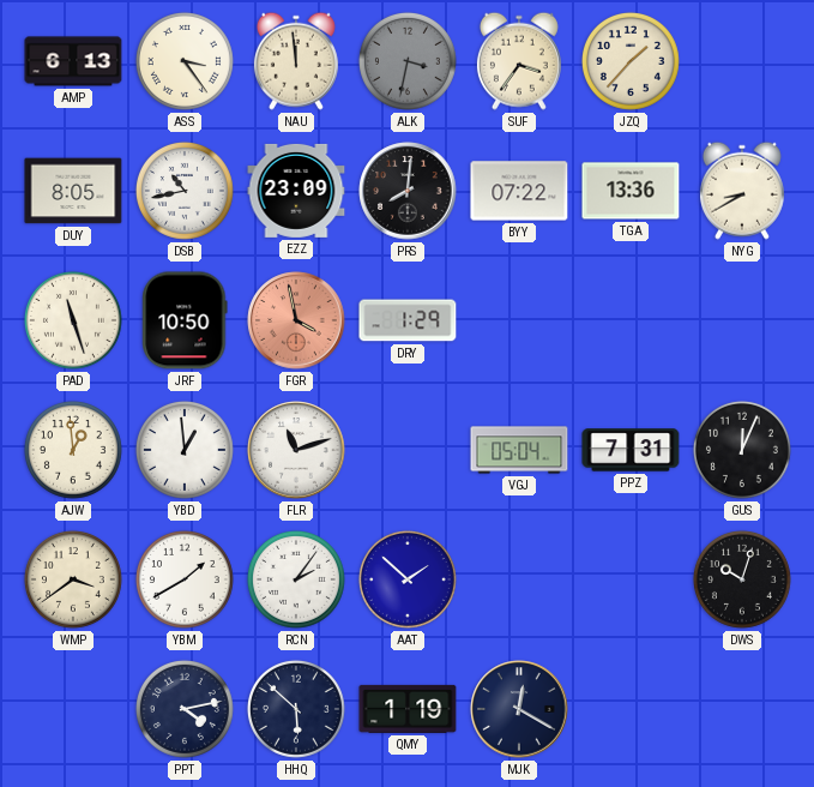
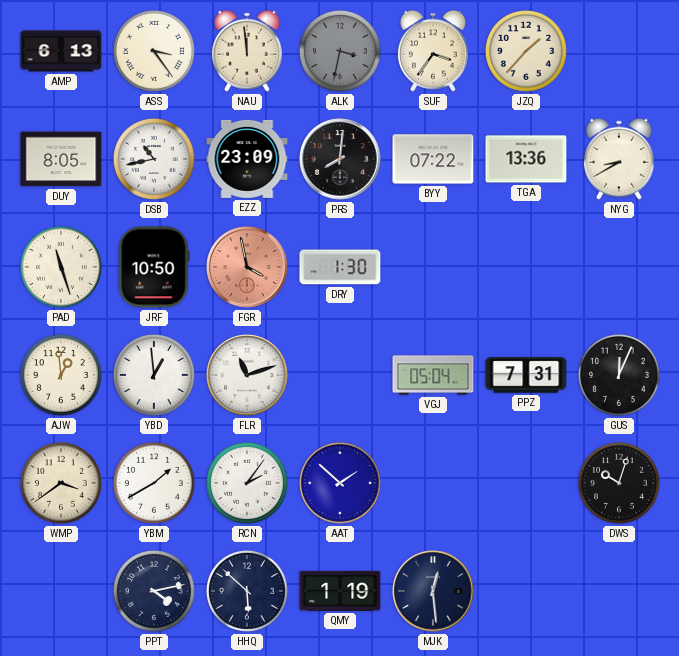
DRY: 1:29 -> 1:30 (340, 267)
MJK: 12:20 -> 12:29 (433, 591)
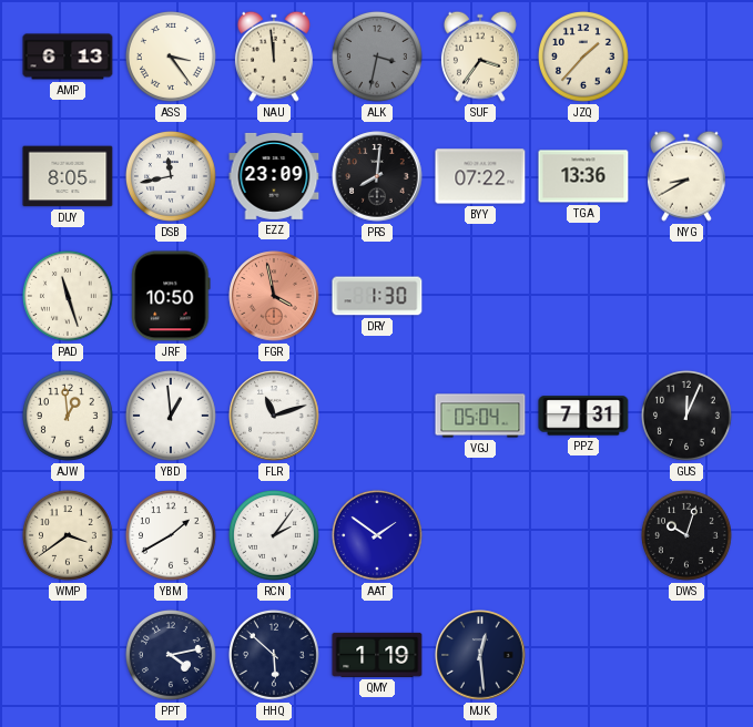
DSB: 10:43 -> 11:43 (171, 176)
AAT: 1:52 -> 1:51 (377, 535)
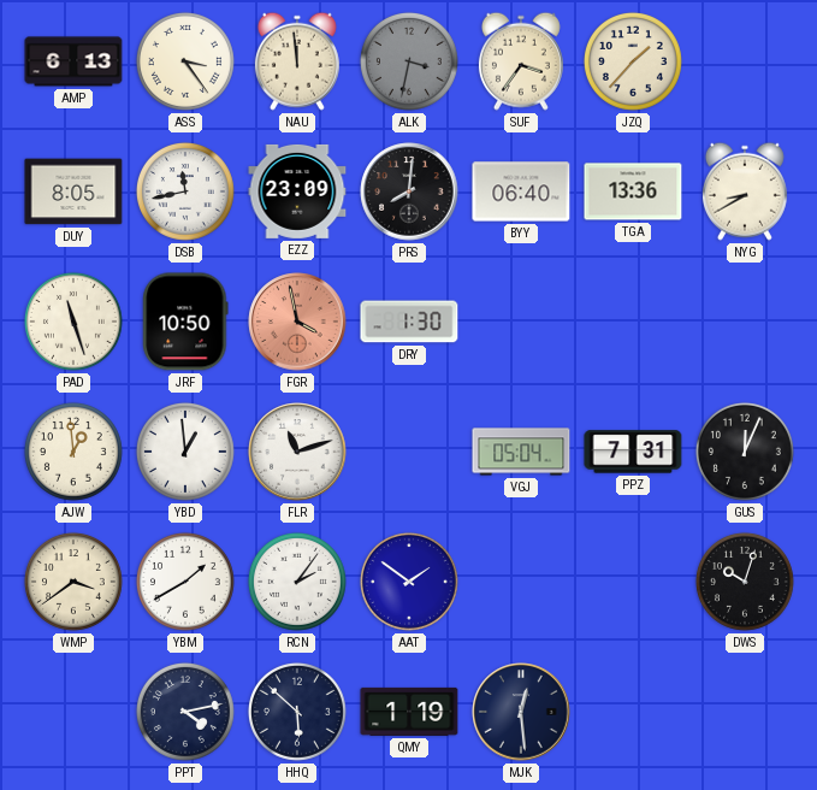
BYY: 07:22 -> 06:40 (521, 191)
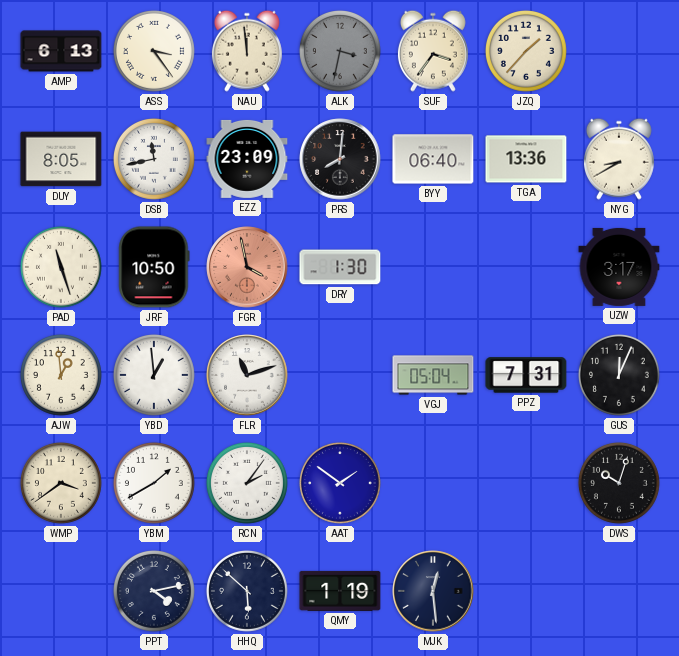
UZW: none -> 3:17 (619, 267)
